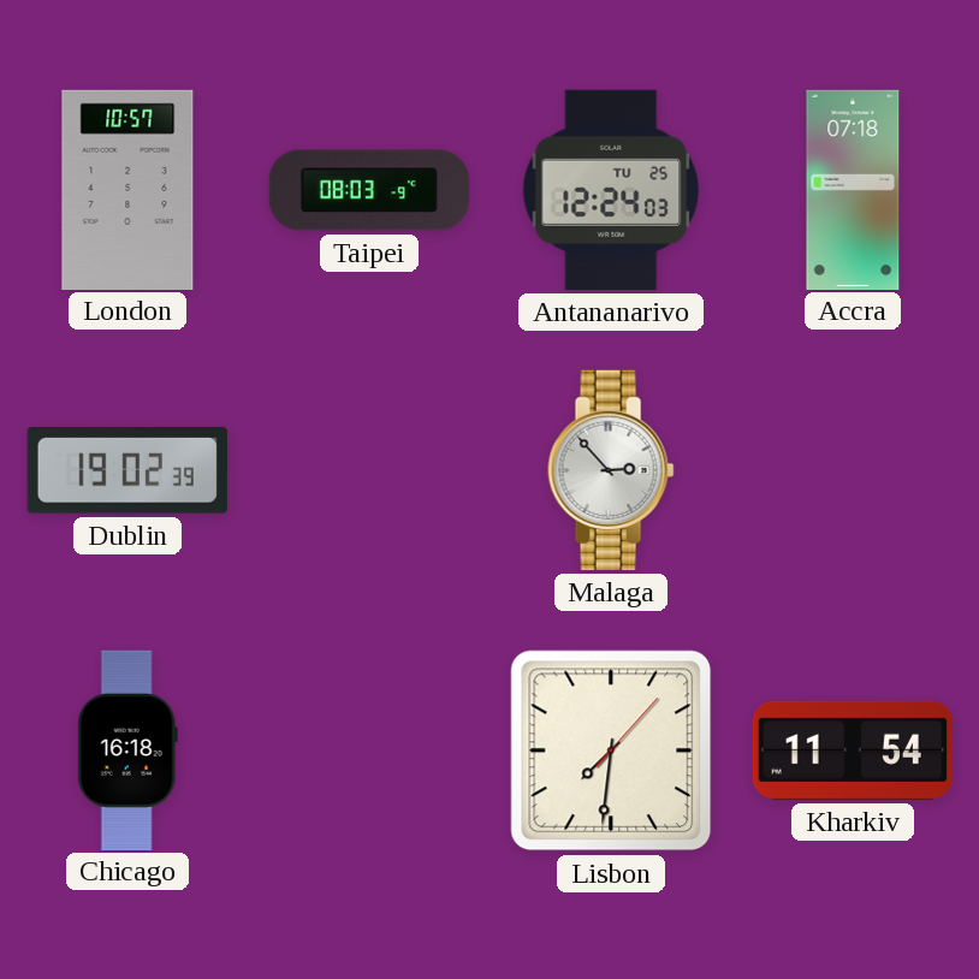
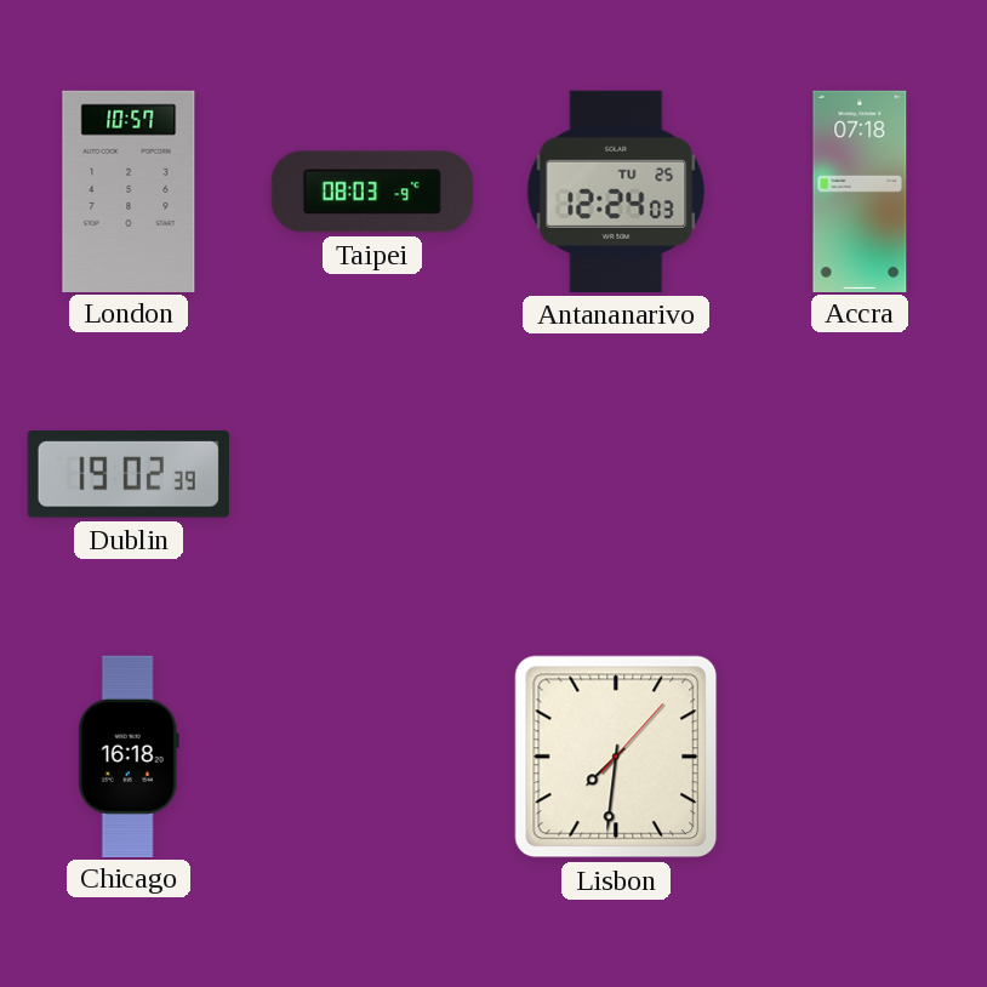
Malaga: 2:53 -> none (611, 470)
Kharkiv: 11:54 -> none (853, 750)
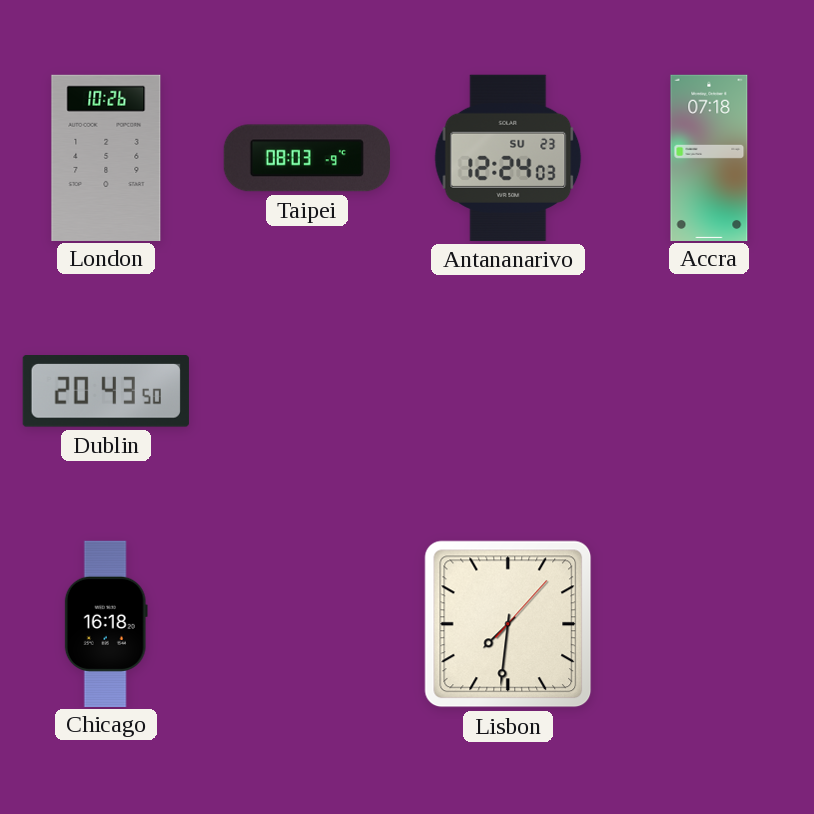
London: 10:57 -> 10:26 (106, 157)
Antananarivo date: TU 25 -> SU 23 (508, 158)
Dublin: 19:02 -> 20:43 (106, 391)
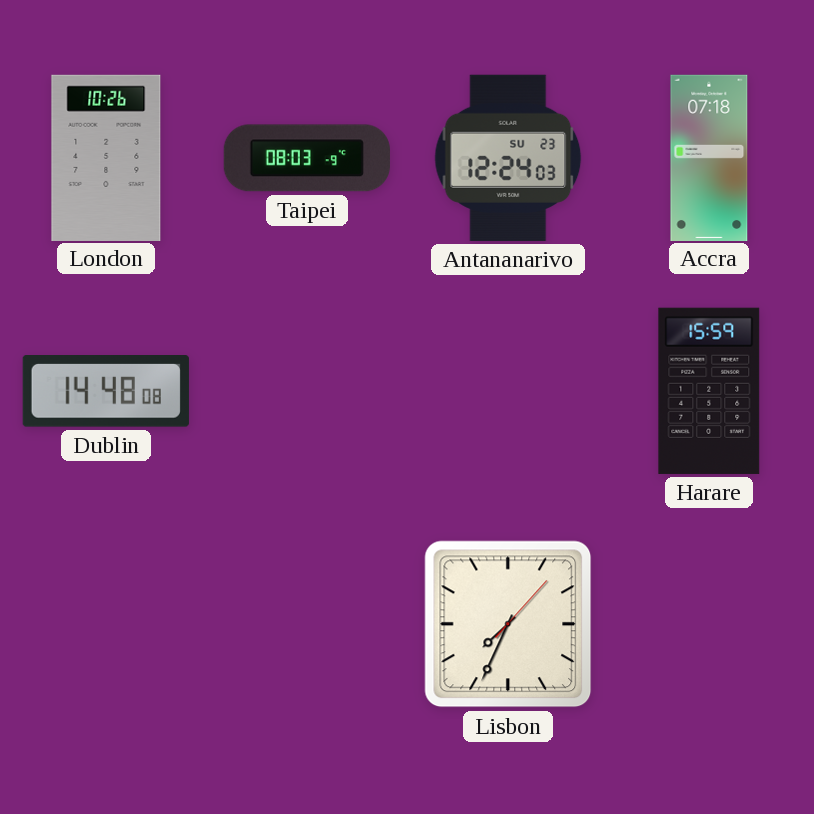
Dublin: 20:43 -> 14:48 (106, 391)
Harare: none -> 15:59 (709, 391)
Chicago: 16:18 -> none (106, 623)
Lisbon: 7:31 -> 7:34 (508, 624)
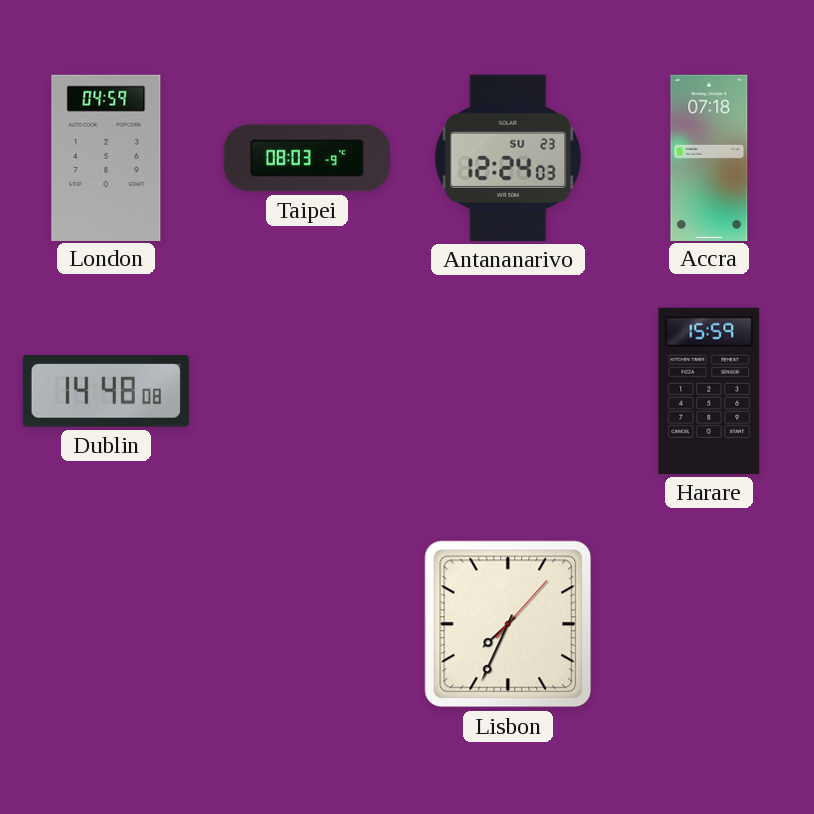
London: 10:26 -> 04:59 (106, 157)
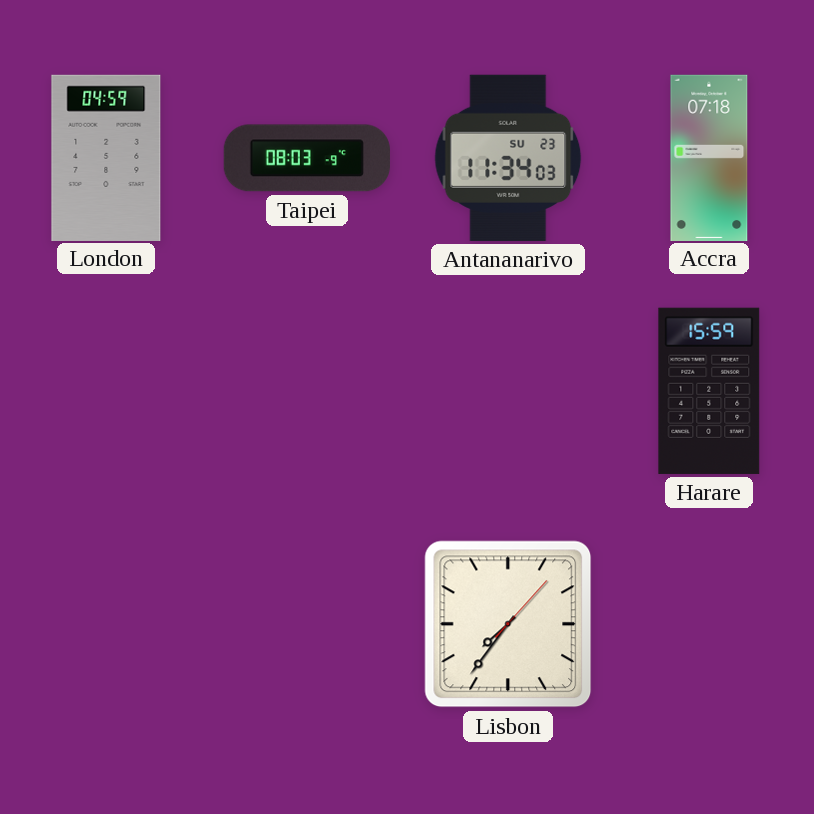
Antananarivo: 12:24 -> 11:34 (508, 158)
Dublin: 14:48 -> none (106, 391)
Lisbon: 7:34 -> 7:36 (508, 624)
